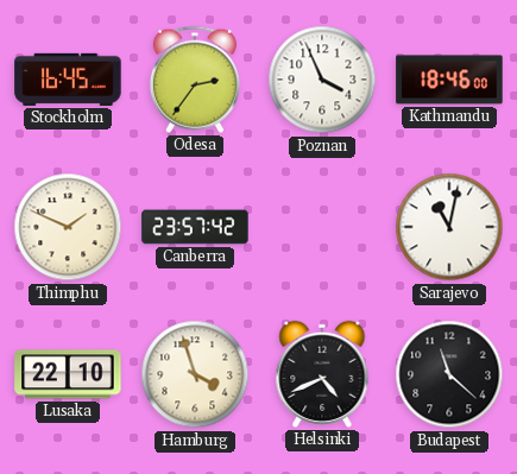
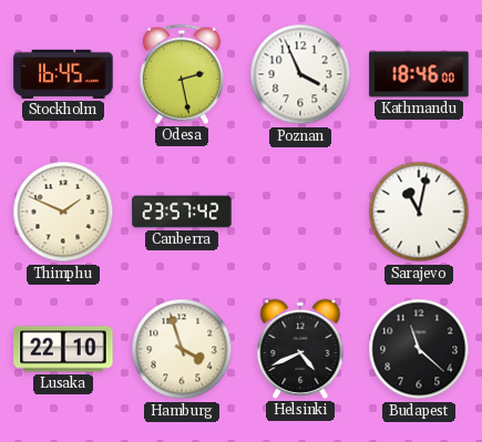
Odesa: 2:36 -> 2:28 (182, 74)
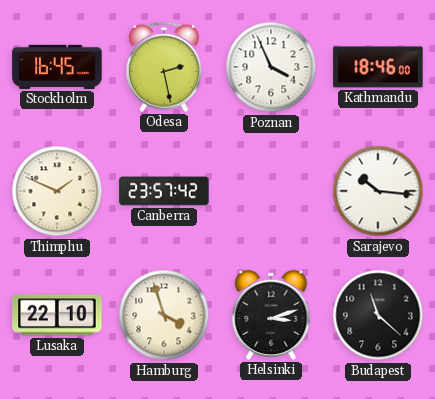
Sarajevo: 11:02 -> 10:16 (378, 191)
Helsinki: 4:41 -> 3:12 (271, 315)
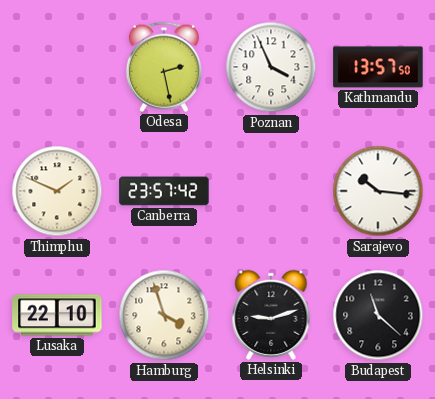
Stockholm: 16:45 -> none (57, 67)
Kathmandu: 18:46 -> 13:57 (378, 67)
Helsinki: 3:12 -> 9:12 (271, 315)
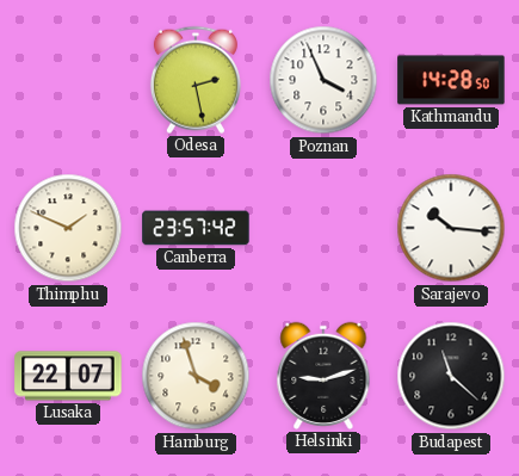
Kathmandu: 13:57 -> 14:28 (451, 80)
Lusaka: 22:10 -> 22:07 (68, 376)
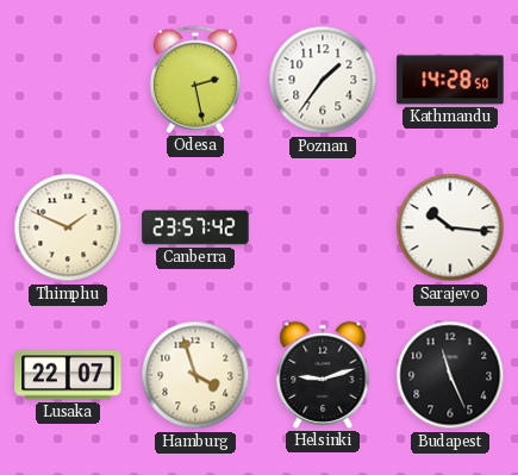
Poznan: 3:56 -> 1:36 (323, 80)
Budapest: 11:22 -> 11:26 (450, 375)
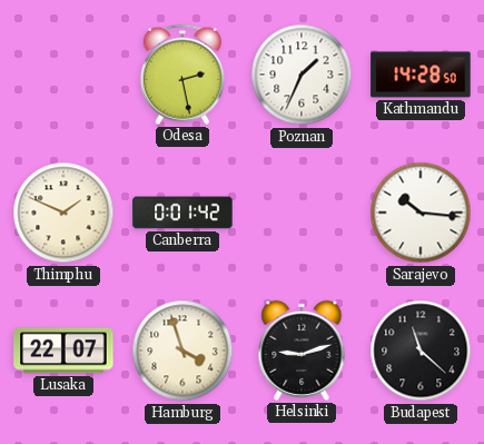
Poznan: 1:36 -> 1:34 (302, 75)
Canberra: 23:57 -> 0:01 (182, 213)
Budapest: 11:26 -> 11:22 (421, 351)
